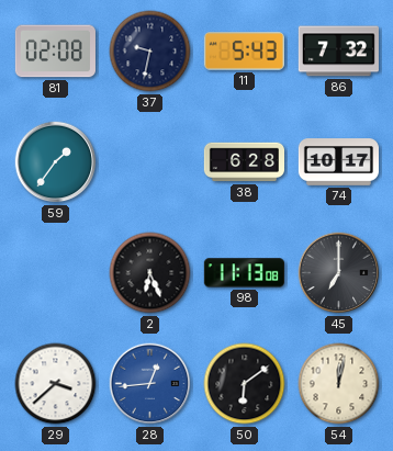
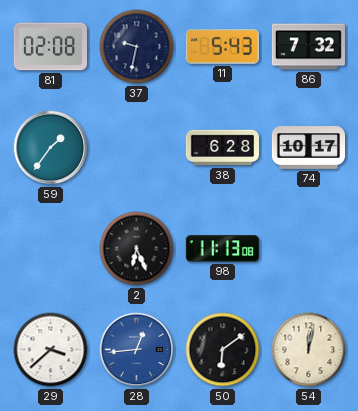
45: 7:00 -> none (339, 273)
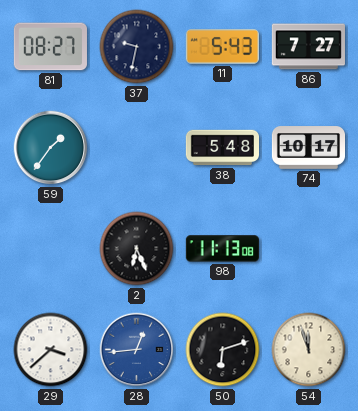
81: 02:08 -> 08:27 (50, 47)
86: 7:32 -> 7:27 (308, 47)
38: 6:28 -> 5:48 (222, 148)
50: 6:09 -> 6:12 (223, 350)
54: 12:02 -> 11:57 (309, 350)
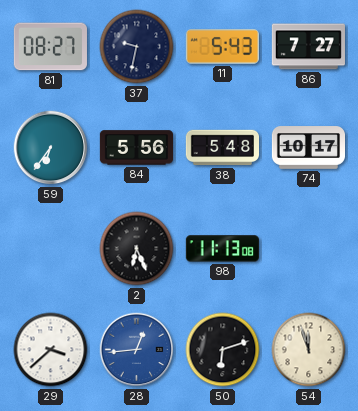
59: 1:36 -> 6:36 (51, 148)
84: none -> 5:56 (136, 148)
